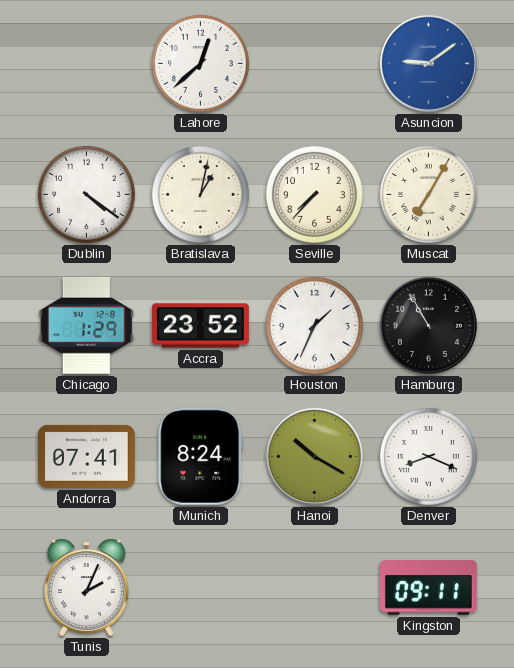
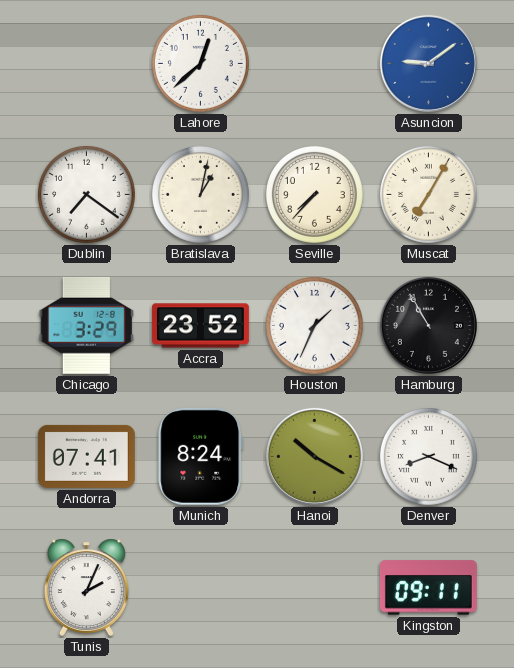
Dublin: 4:21 -> 7:21 (86, 194)
Chicago: 1:29 -> 3:29 (87, 325)
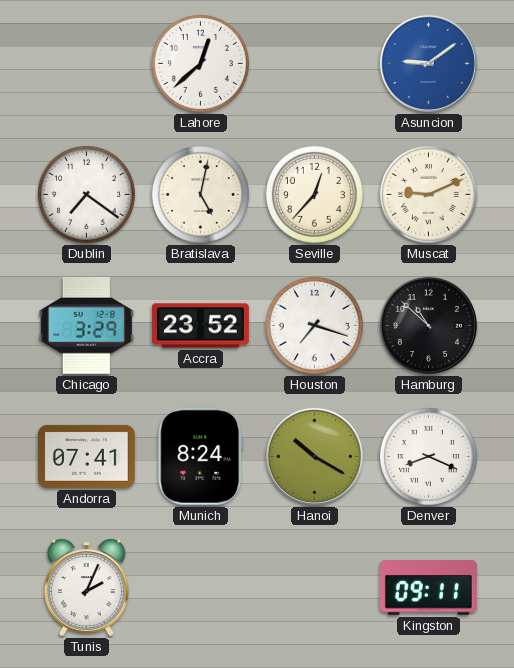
Bratislava: 1:02 -> 5:02 (200, 194)
Seville: 7:37 -> 12:37 (314, 194)
Muscat: 7:05 -> 9:11 (428, 194)
Houston: 1:34 -> 7:18 (314, 325)
Hamburg: 10:55 -> 10:52 (428, 325)
